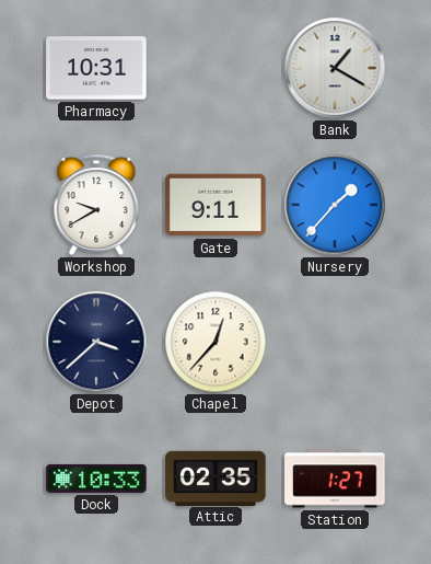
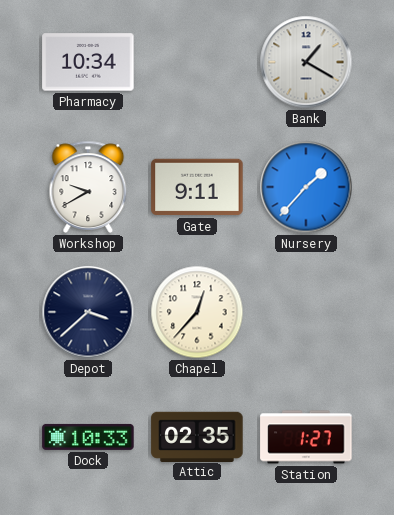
Pharmacy: 10:31 -> 10:34 (88, 62)
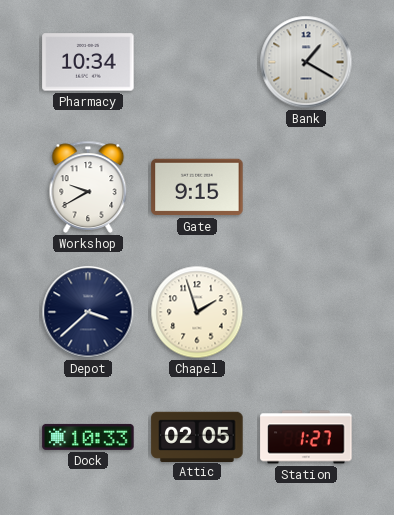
Gate: 9:11 -> 9:15 (197, 187)
Nursery: 1:37 -> none (306, 187)
Chapel: 12:37 -> 1:57 (197, 312)
Attic: 02:35 -> 02:05 (197, 436)
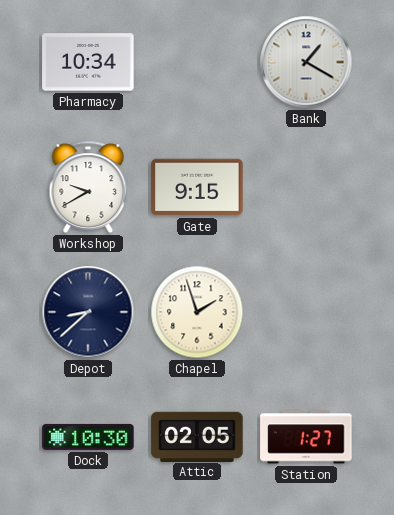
Depot: 3:38 -> 8:38 (88, 312)
Dock: 10:33 -> 10:30 (88, 437)
